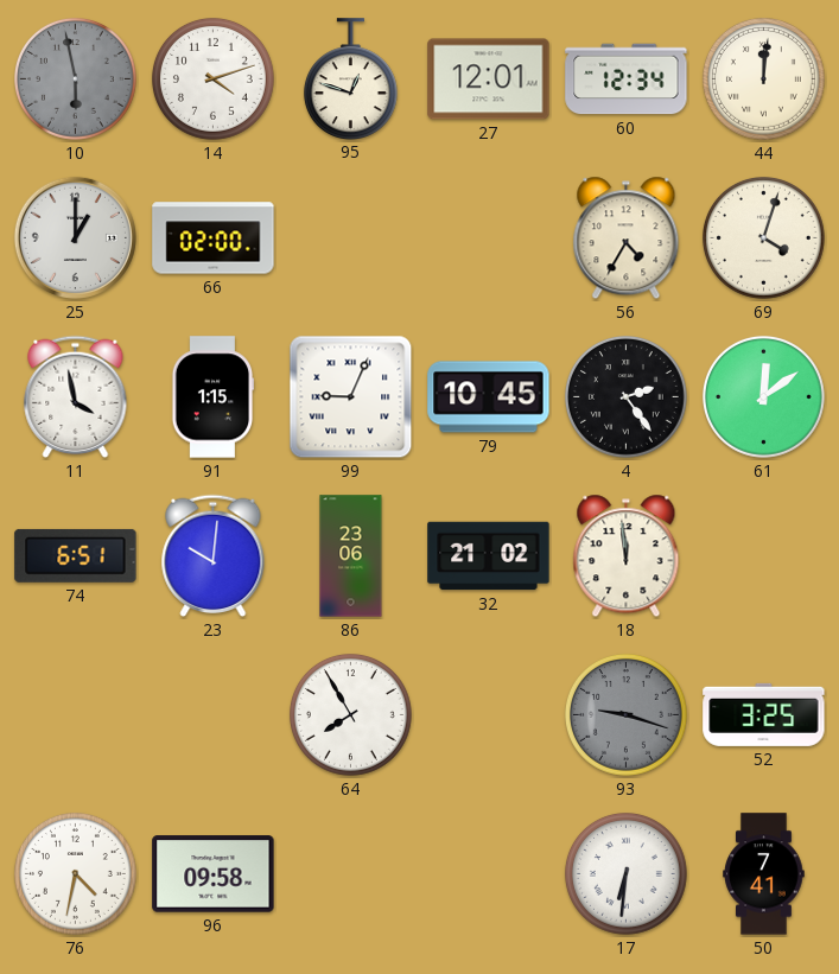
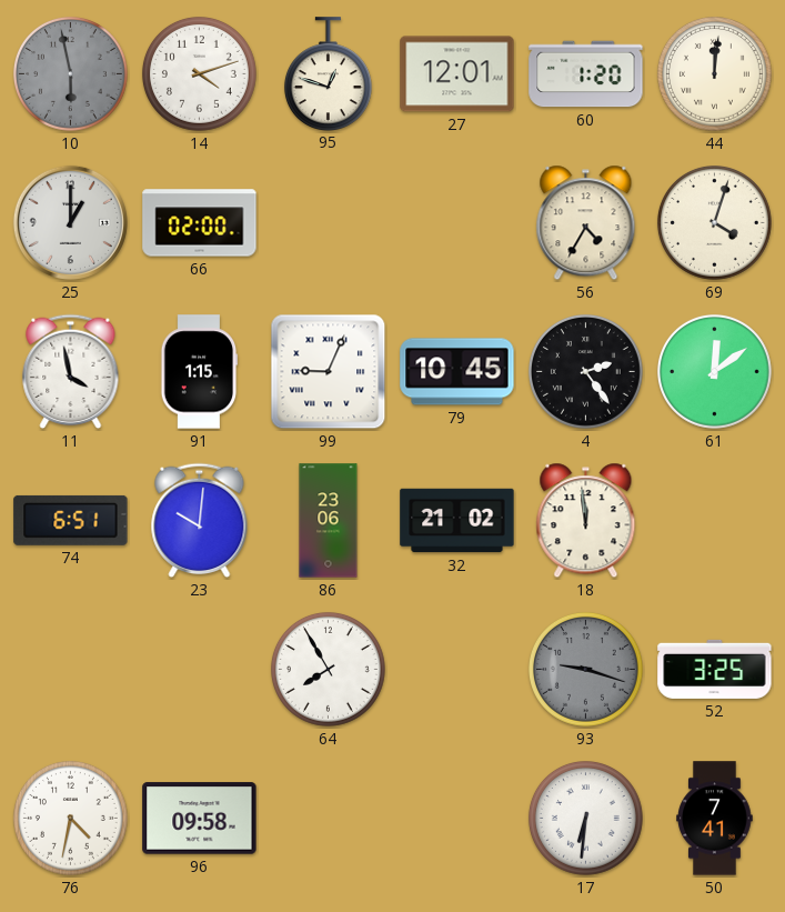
60: 12:34 -> 1:20 (586, 74)
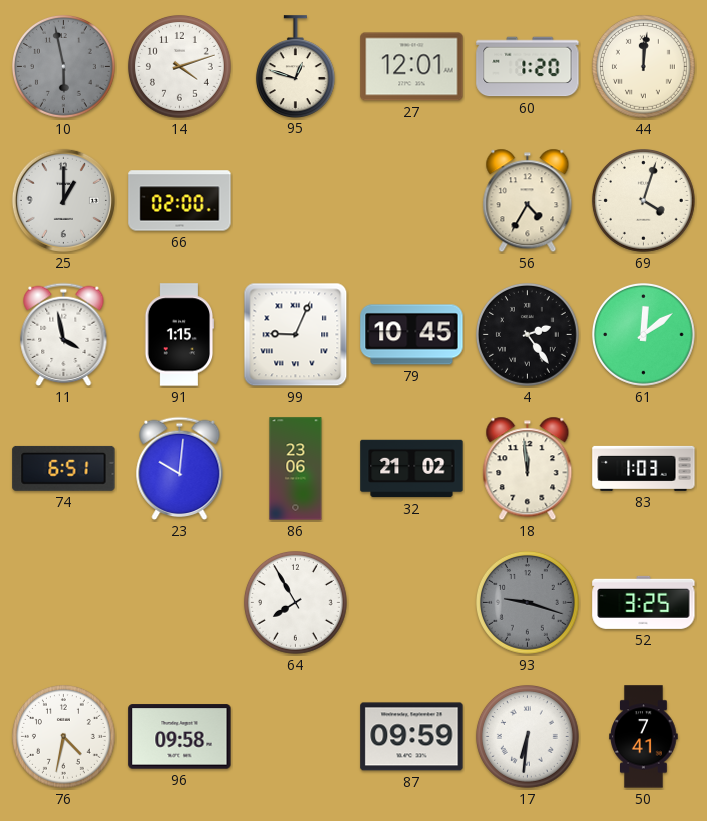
83: none -> 1:03 (644, 468)
87: none -> 09:59 (412, 737)
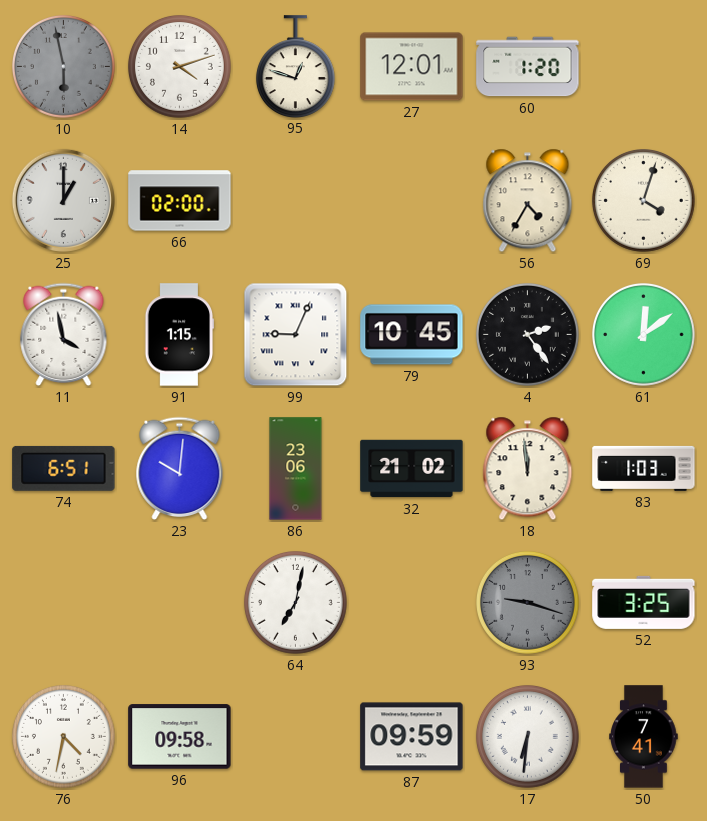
44: 12:01 -> none (644, 67)
64: 7:55 -> 7:02 (296, 603)
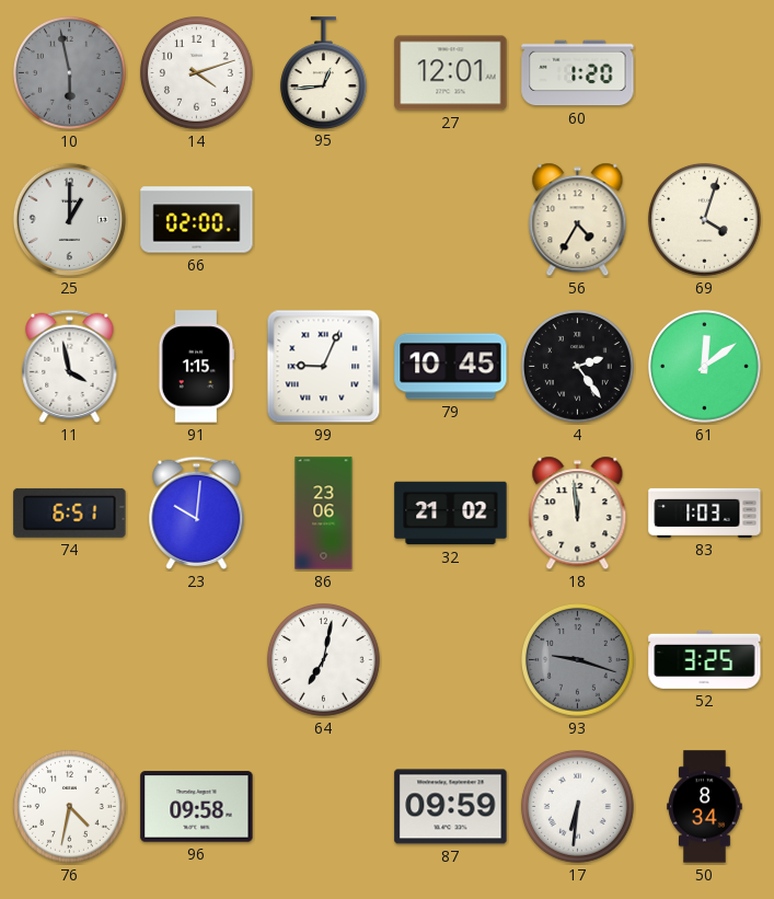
95: 12:48 -> 12:44 (323, 72)
50: 7:41 -> 8:34 (705, 807)
